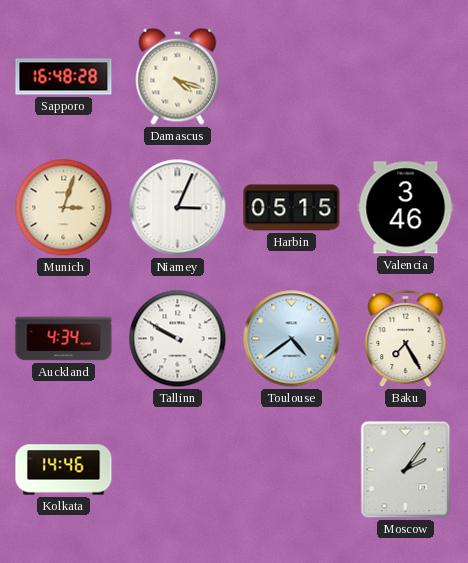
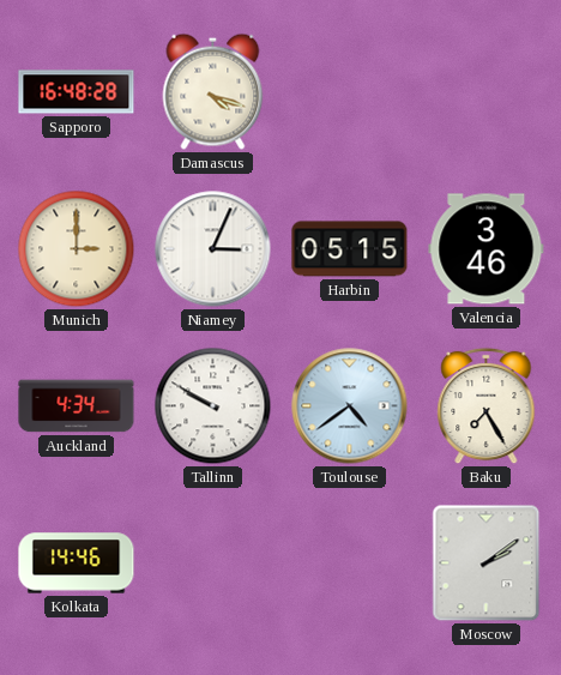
Munich: 3:03 -> 3:00 (77, 249)
Moscow: 2:06 -> 2:09 (487, 563)
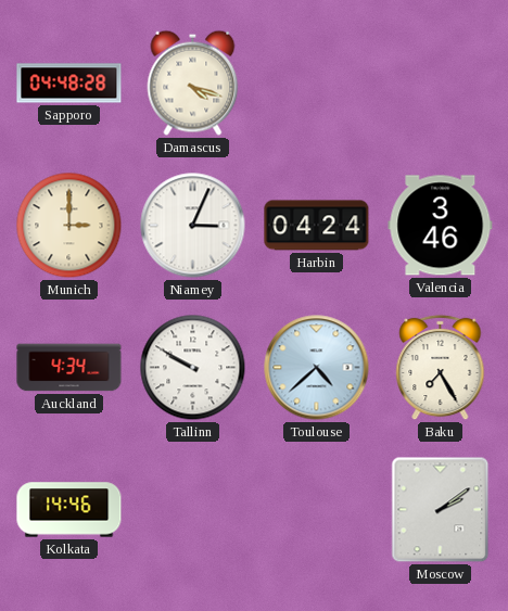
Sapporo: 16:48 -> 04:48 (69, 84)
Harbin: 05:15 -> 04:24 (317, 226)
Toulouse: 4:39 -> 4:38 (317, 368)
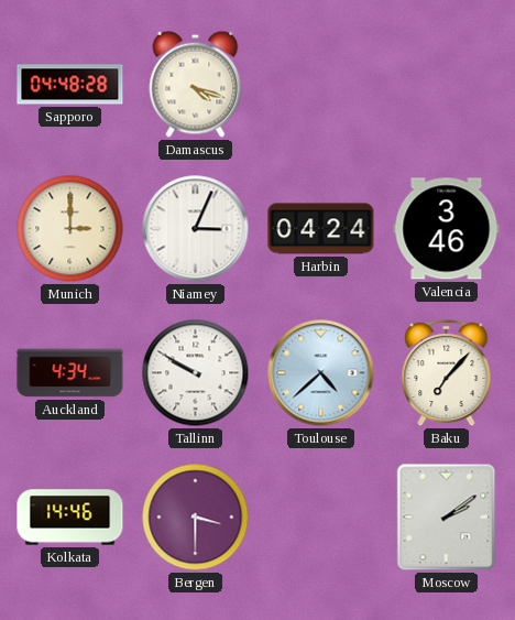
Baku: 7:25 -> 7:07 (447, 373)
Bergen: none -> 3:30 (196, 518)
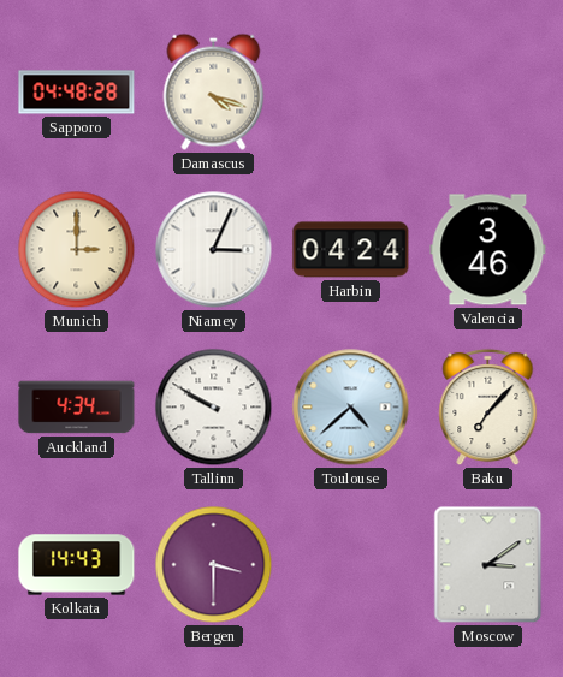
Kolkata: 14:46 -> 14:43 (77, 565)
Moscow: 2:09 -> 3:09 (488, 565)
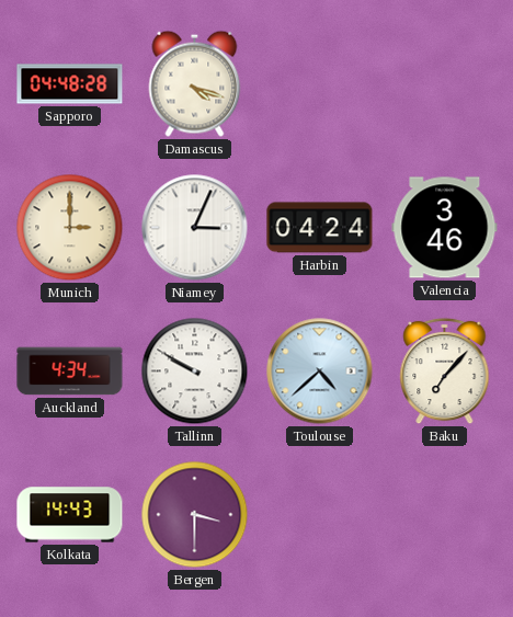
Moscow: 3:09 -> none (488, 565)
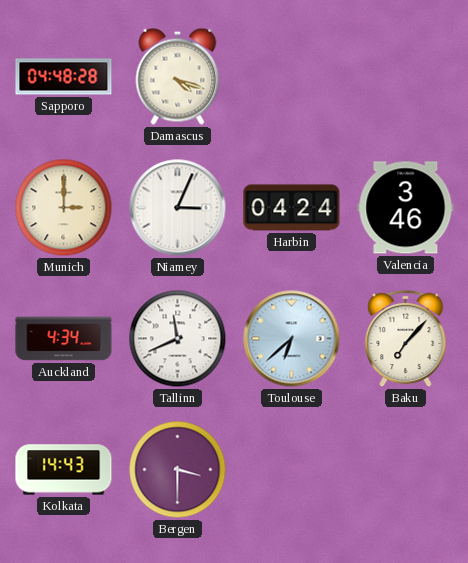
Tallinn: 9:50 -> 11:41 (178, 339)
Toulouse: 4:38 -> 6:38 (292, 339)
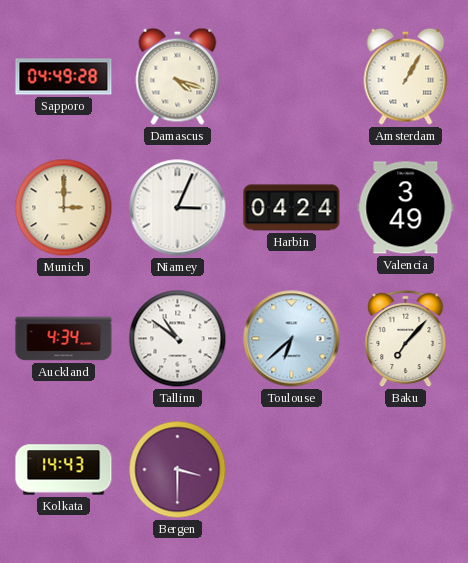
Sapporo: 04:48 -> 04:49 (64, 77)
Amsterdam: none -> 1:05 (406, 76)
Valencia: 3:46 -> 3:49 (406, 208)
Tallinn: 11:41 -> 10:51 (178, 339)
